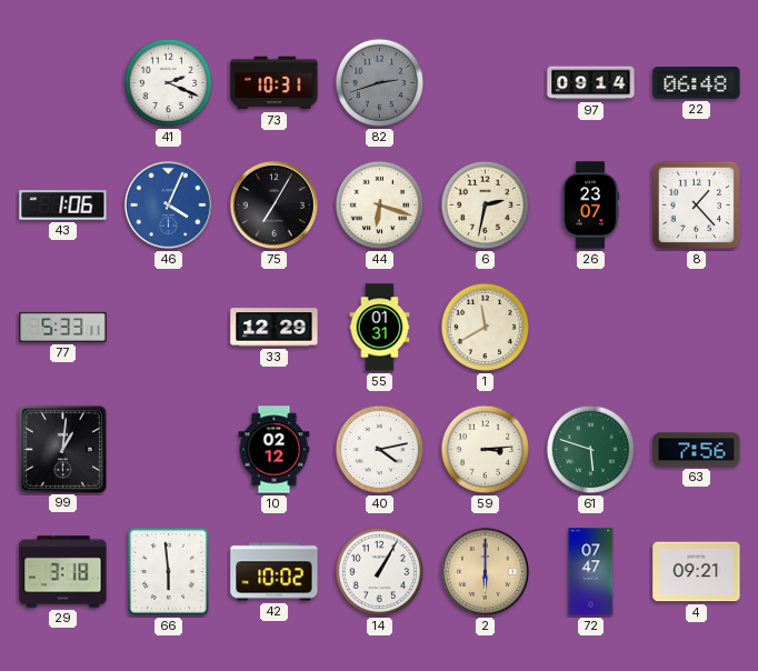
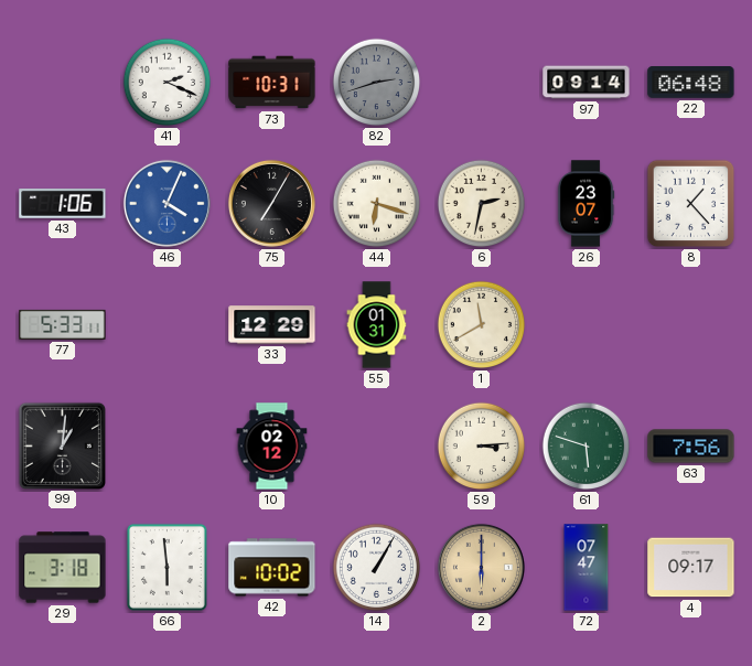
40: 4:13 -> none (380, 450)
4: 09:21 -> 09:17 (691, 568)
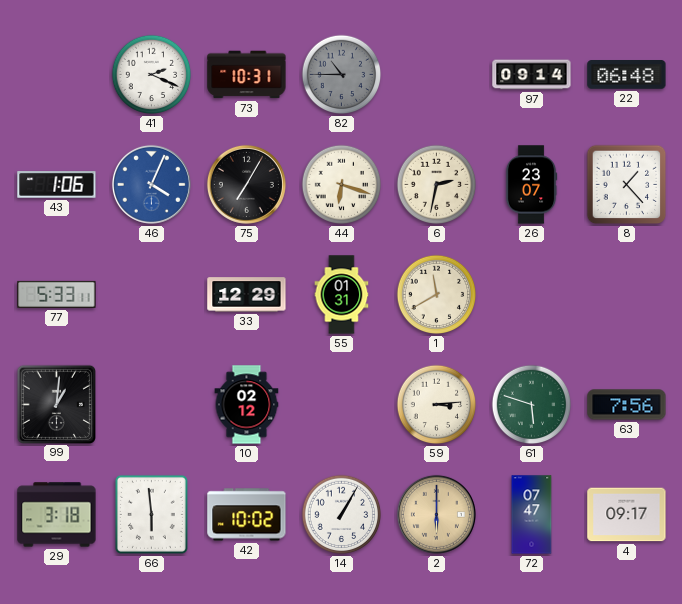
82: 2:42 -> 10:45 (342, 75)
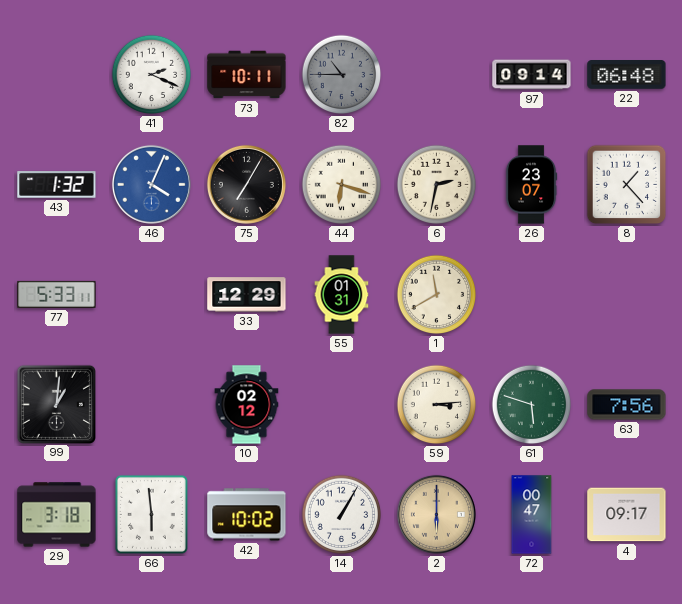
73: 10:31 -> 10:11 (247, 75)
43: 1:06 -> 1:32 (57, 185)
72: 07:47 -> 00:47 (532, 515)
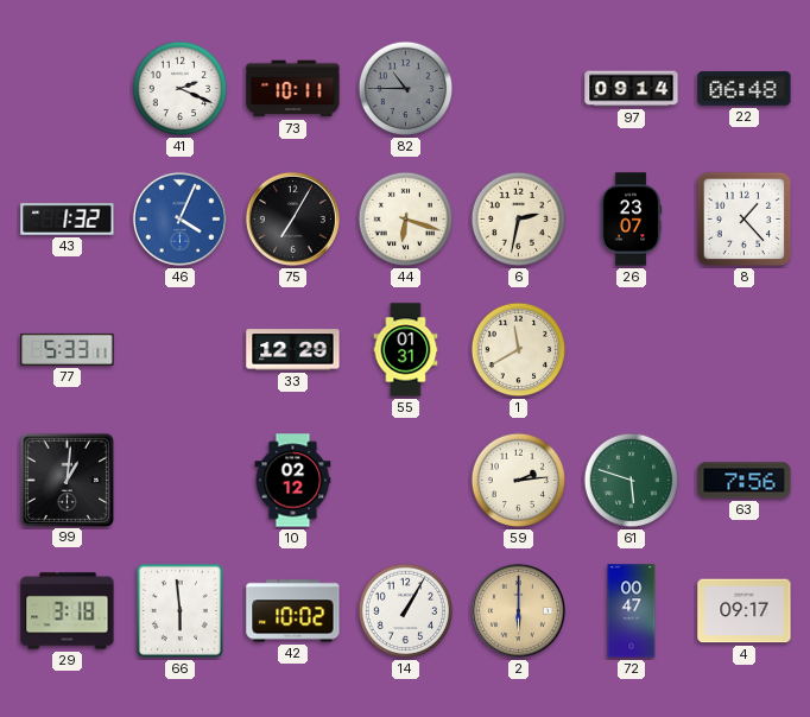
59: 3:14 -> 2:14 (519, 481)
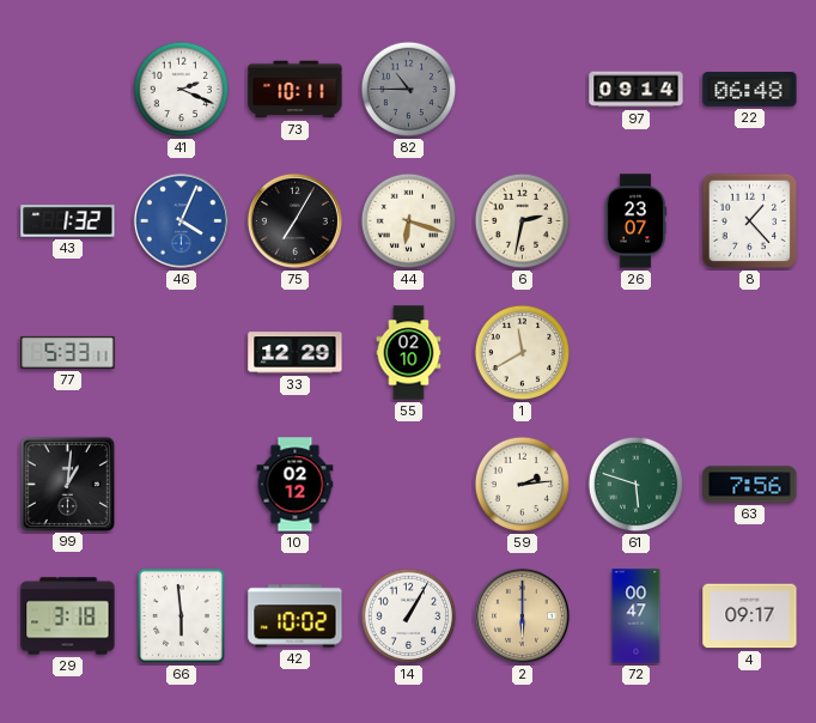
55: 01:31 -> 02:10 (409, 353)
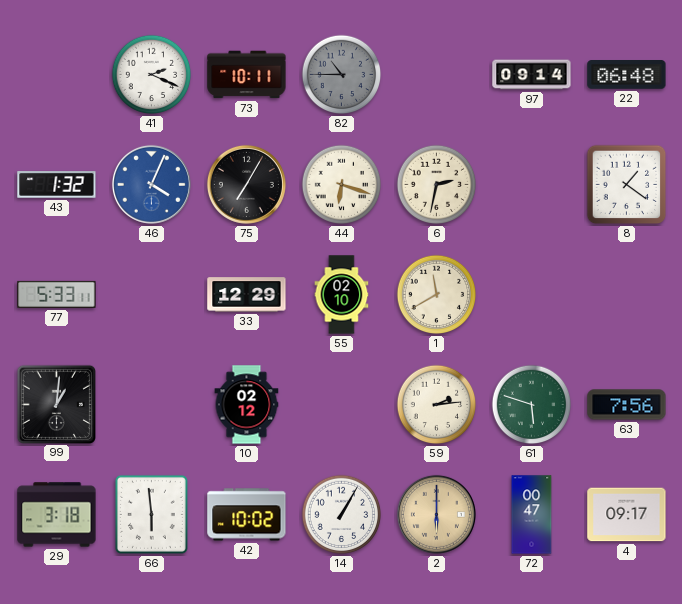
26: 23:07 -> none (635, 221)
8: 1:23 -> 1:21 (627, 185)
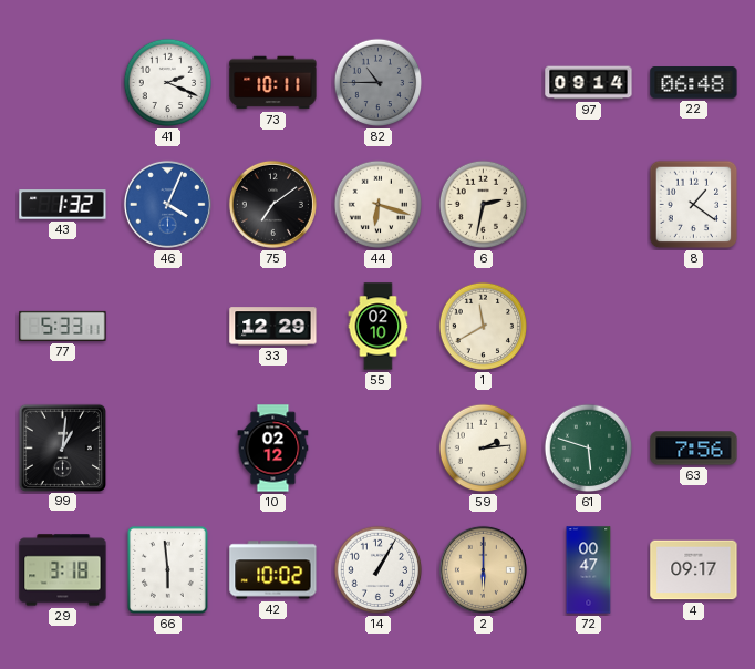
75: 7:05 -> 7:09 (272, 204)
